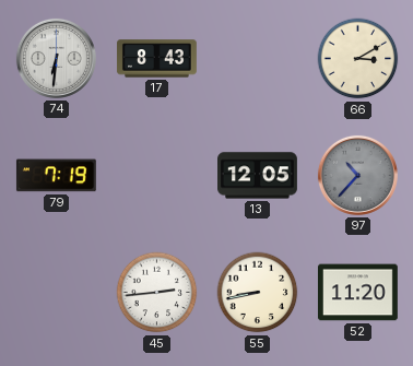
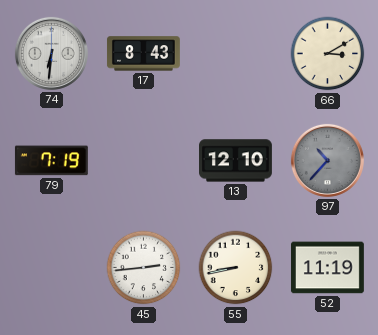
13: 12:05 -> 12:10 (236, 161)
52: 11:20 -> 11:19 (327, 268)
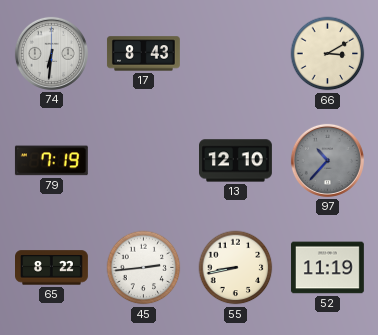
65: none -> 8:22 (52, 268)
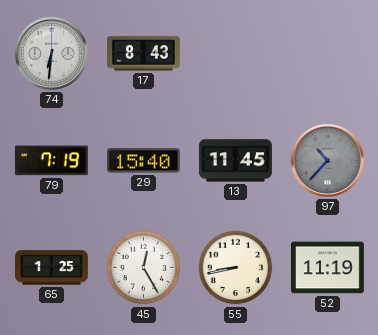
66: 3:10 -> none (328, 54)
29: none -> 15:40 (143, 161)
13: 12:10 -> 11:45 (236, 161)
65: 8:22 -> 1:25 (52, 268)
45: 2:44 -> 12:25 (144, 268)
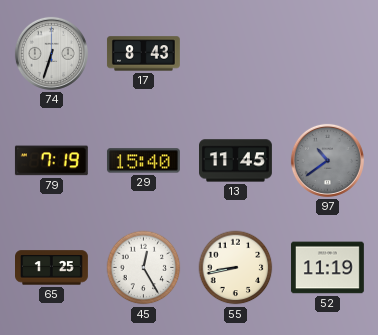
74: 6:31 -> 6:33 (51, 53)
97: 10:37 -> 10:39 (327, 160)
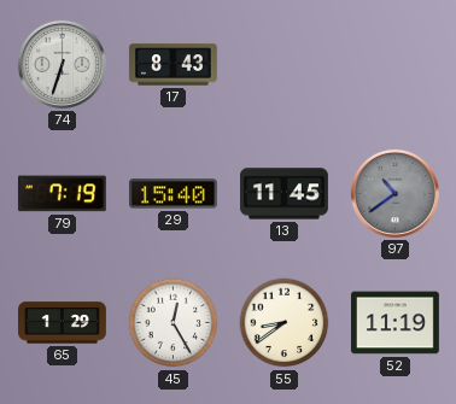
65: 1:25 -> 1:29 (63, 323)
55: 8:43 -> 8:39 (285, 323)
